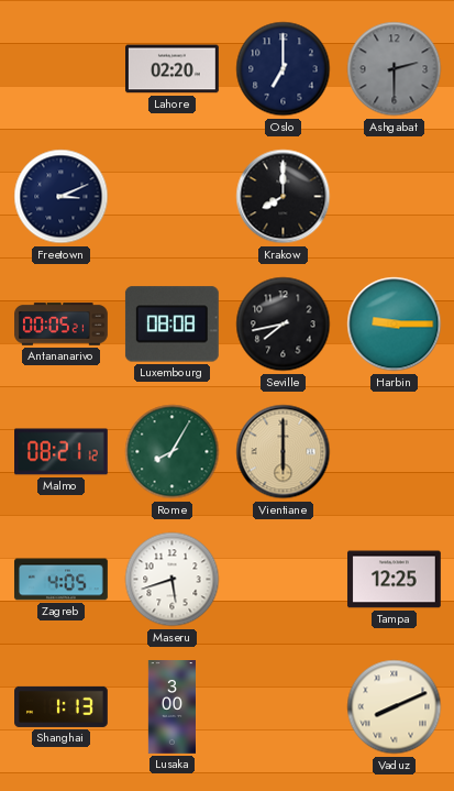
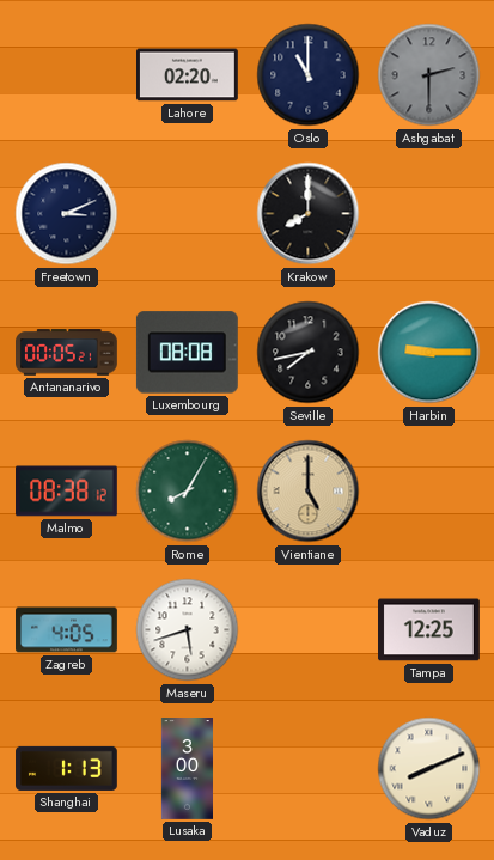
Oslo: 7:00 -> 11:00 (309, 75)
Malmo: 08:21 -> 08:38 (67, 492)
Vientiane: 6:00 -> 5:00 (309, 492)
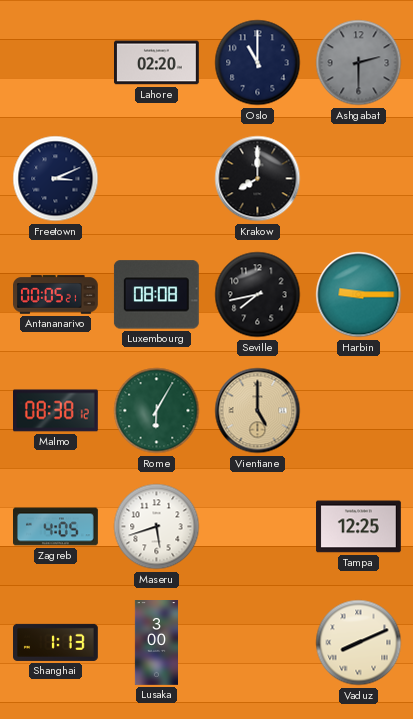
Rome: 8:05 -> 6:05 (157, 411)
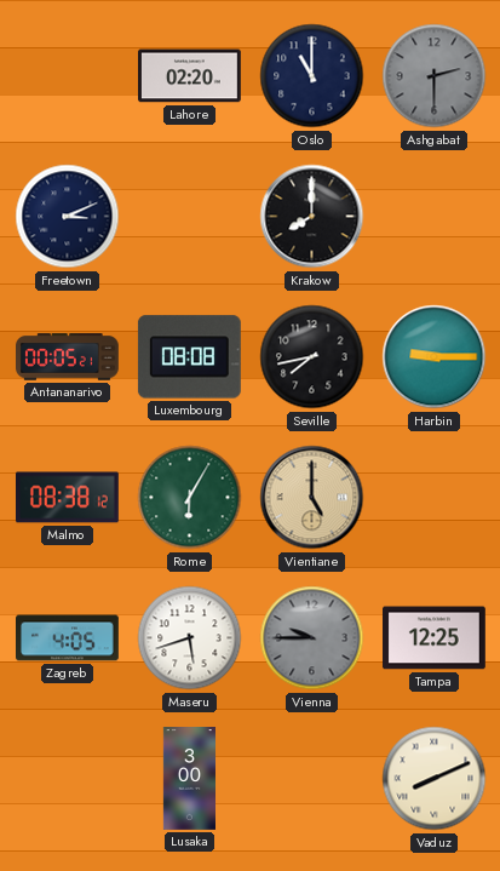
Vienna: none -> 9:45 (312, 638)
Shanghai: 1:13 -> none (56, 642)
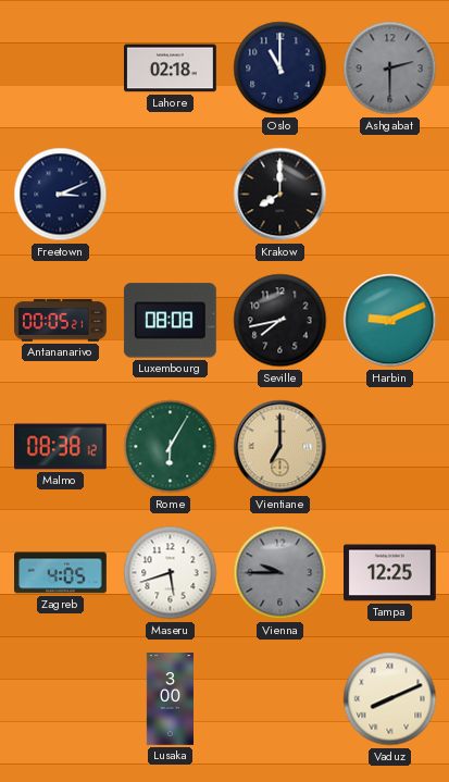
Lahore: 02:20 -> 02:18 (171, 69)
Harbin: 9:15 -> 9:11 (390, 321)
Vientiane: 5:00 -> 7:00 (280, 447)
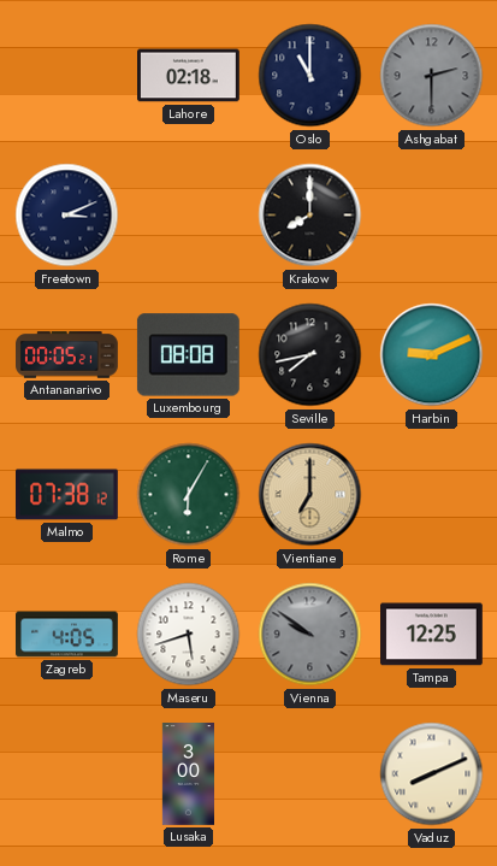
Malmo: 08:38 -> 07:38 (67, 495)
Vienna: 9:45 -> 9:51 (310, 635)
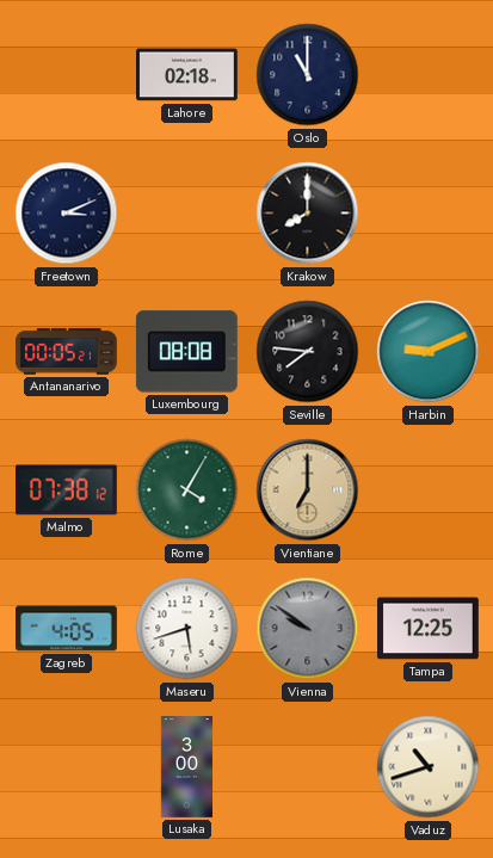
Ashgabat: 2:30 -> none (432, 76)
Seville: 7:43 -> 7:46 (308, 352)
Rome: 6:05 -> 4:05 (187, 490)
Vaduz: 8:11 -> 10:42 (429, 767)
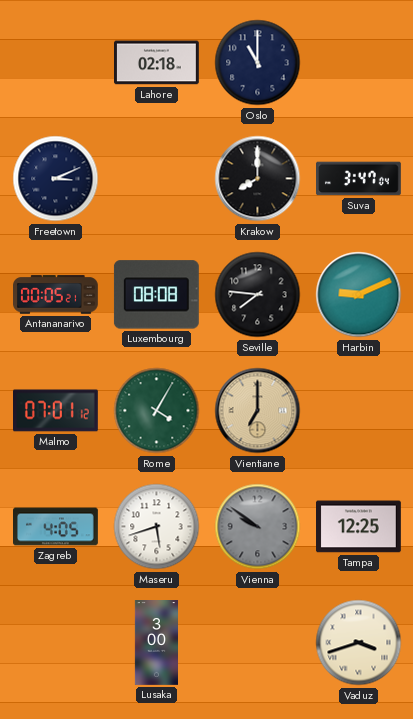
Suva: none -> 3:47 (359, 179)
Malmo: 07:38 -> 07:01 (56, 411)
Vaduz: 10:42 -> 3:42 (359, 643)
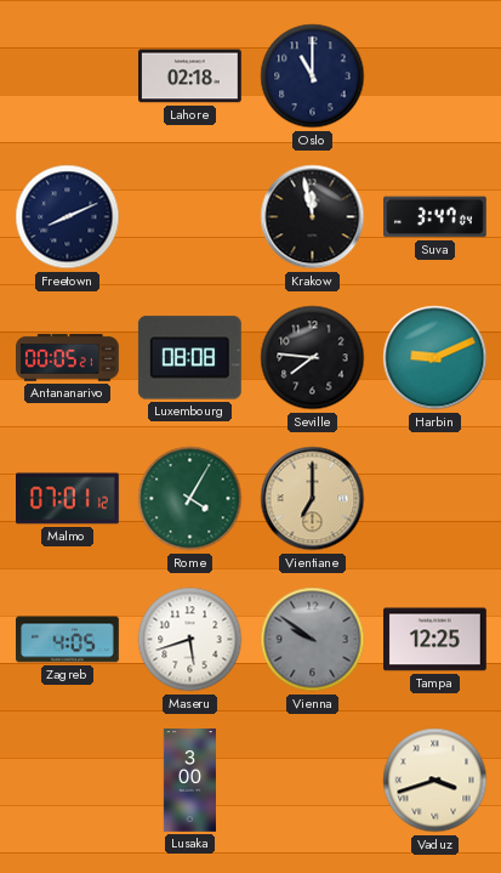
Freetown: 3:11 -> 8:11 (68, 217)
Krakow: 8:00 -> 11:58 (313, 217)
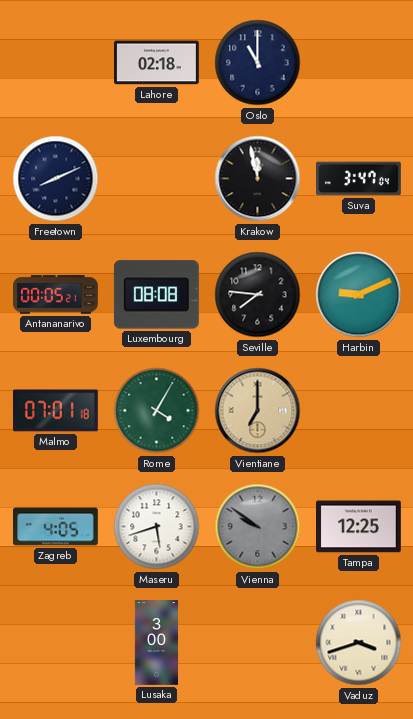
Malmo: 07:01:12 -> 07:01:18 (56, 411)
